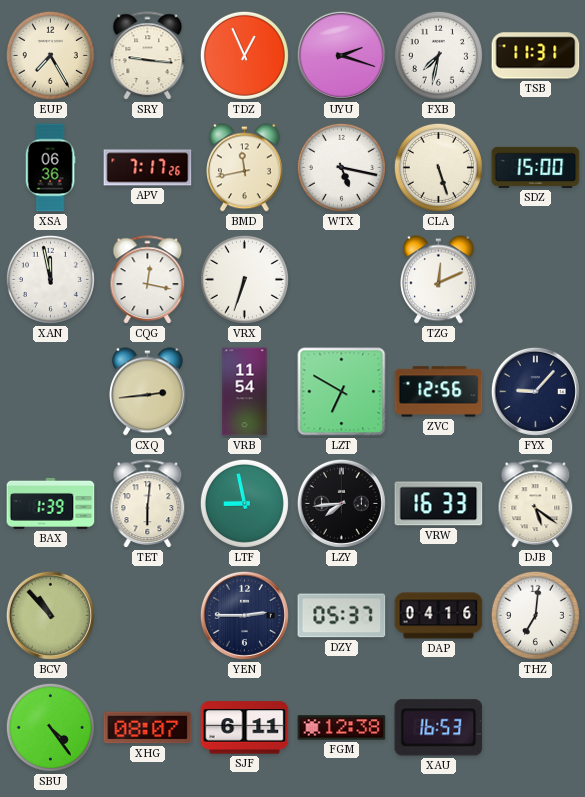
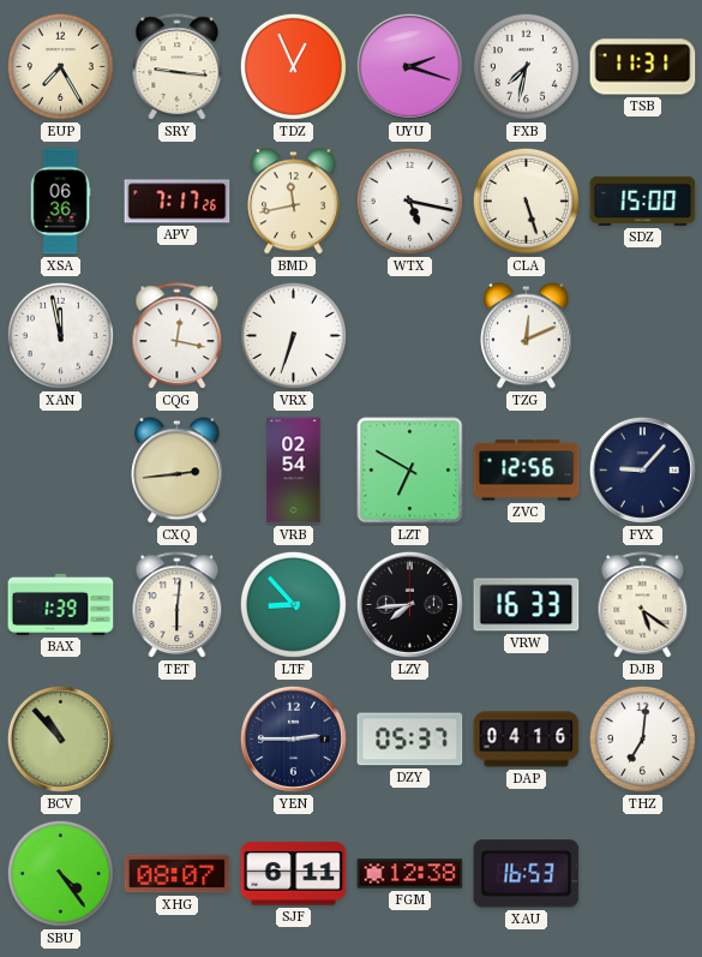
VRB: 11:54 -> 02:54 (294, 471)
LTF: 8:58 -> 8:53 (293, 604)
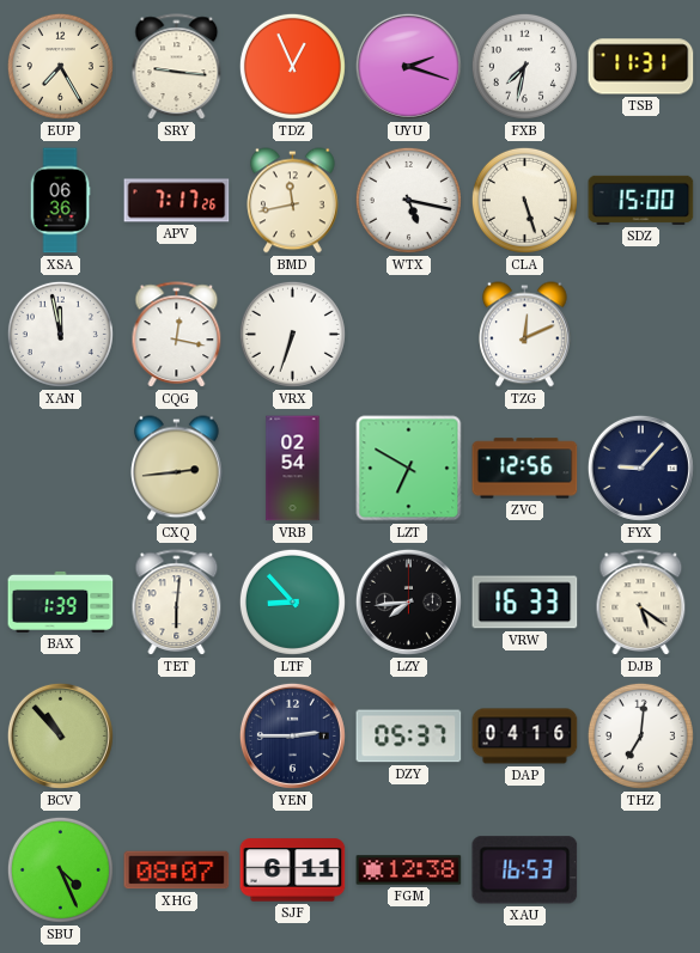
SBU: 4:24 -> 4:26 (60, 869)
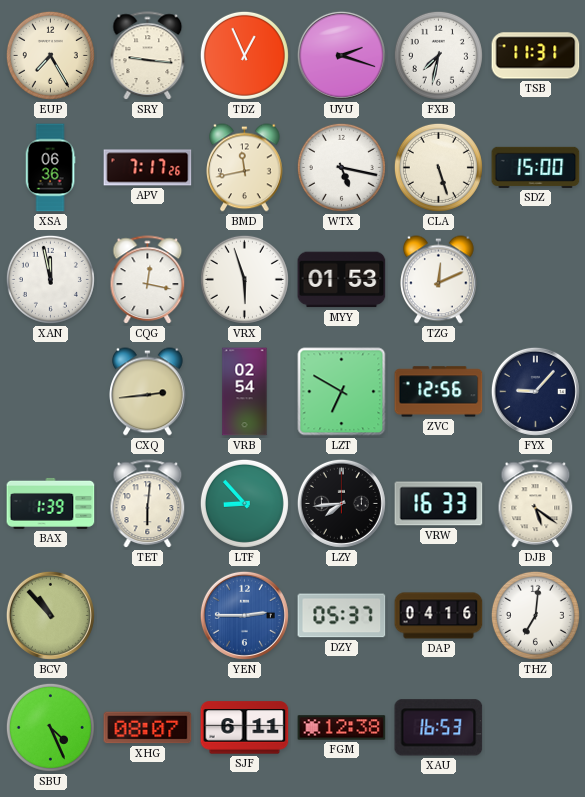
VRX: 6:33 -> 5:57 (244, 279)
MYY: none -> 01:53 (342, 280)
YEN dial: navy -> blue (244, 615)
